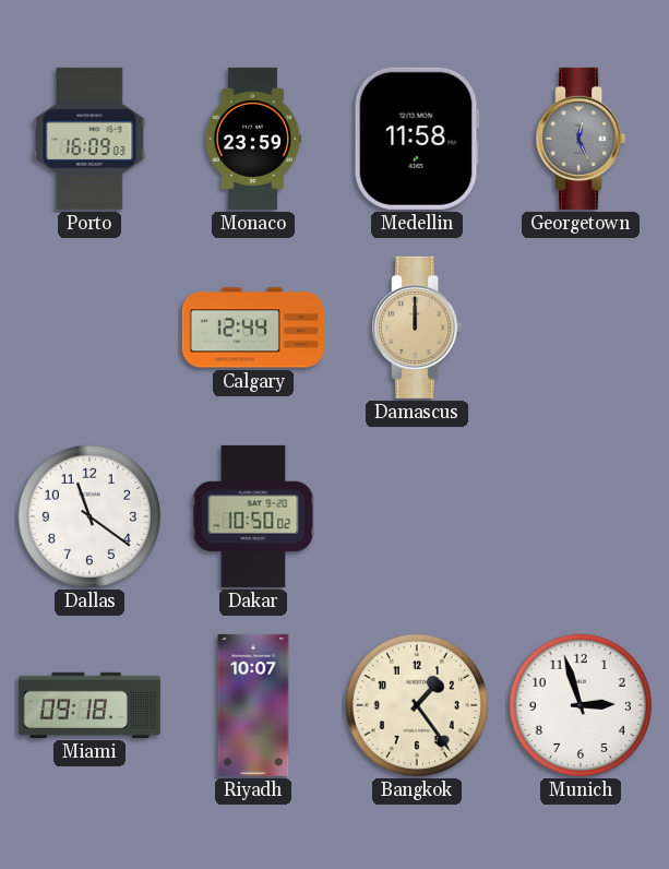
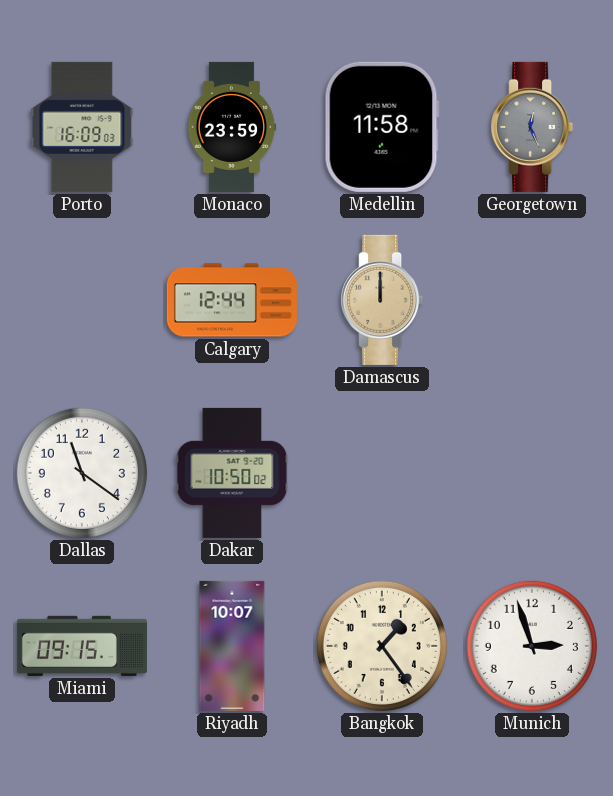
Miami: 09:18 -> 09:15 (82, 646)
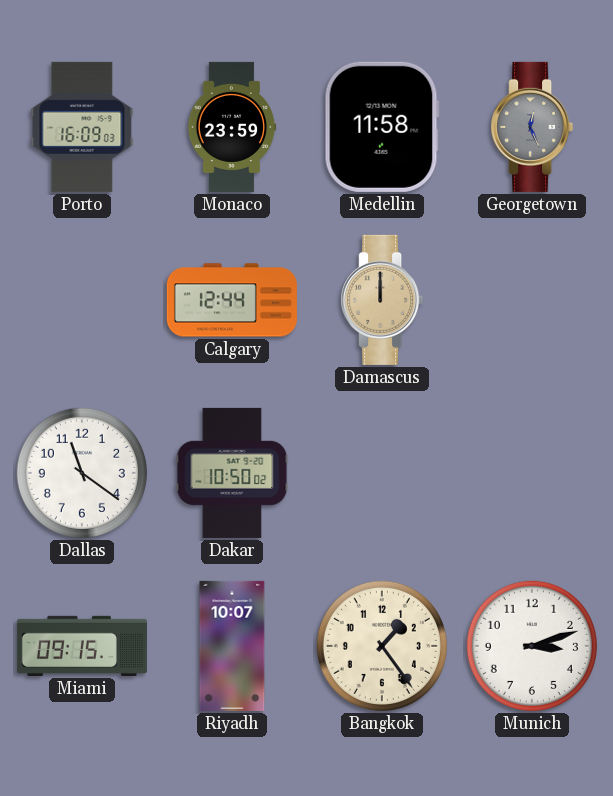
Munich: 2:57 -> 3:12 (532, 646)
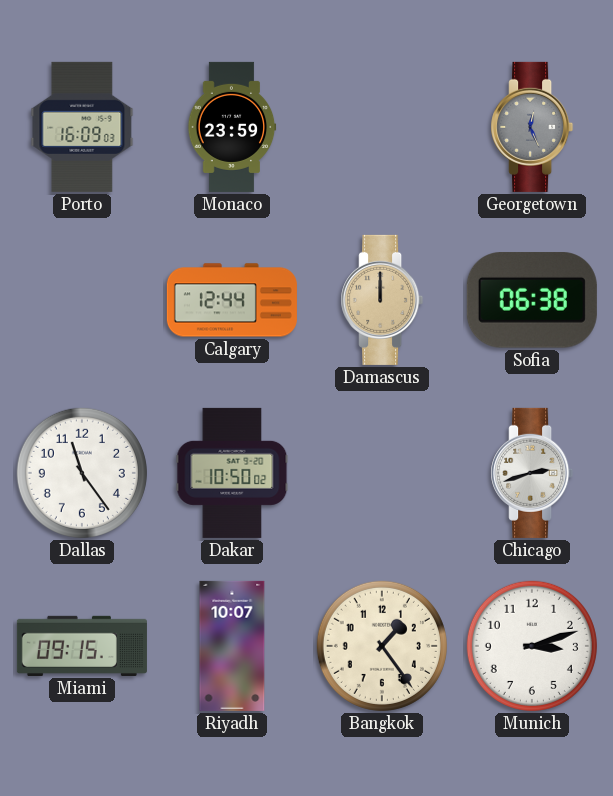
Medellin: 11:58 -> none (382, 127)
Sofia: none -> 06:38 (532, 300)
Dallas: 11:21 -> 11:24 (82, 473)
Chicago: none -> 2:42 (532, 473)
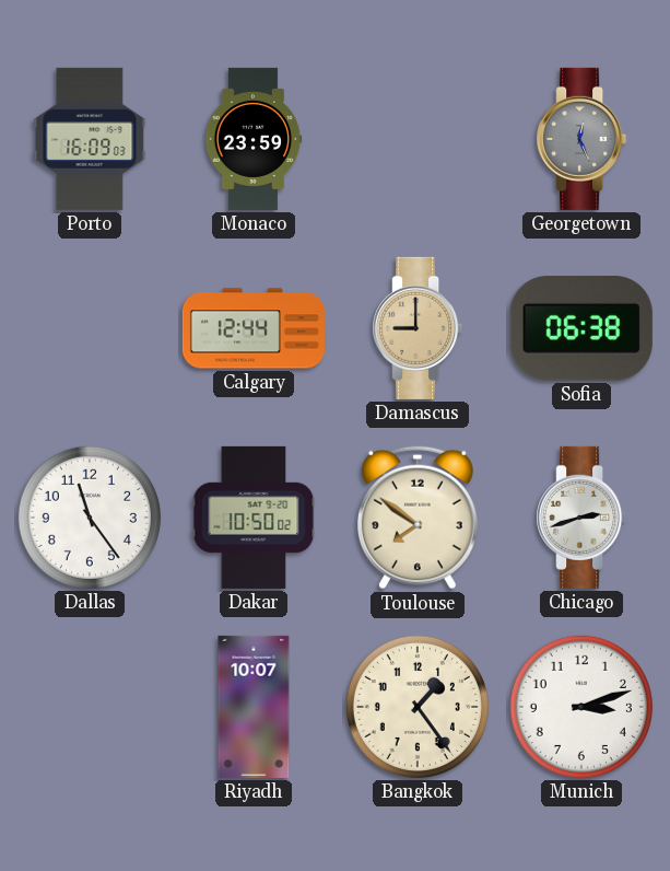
Damascus: 12:00 -> 9:00 (418, 328)
Toulouse: none -> 7:51 (418, 518)
Miami: 09:15 -> none (82, 646)
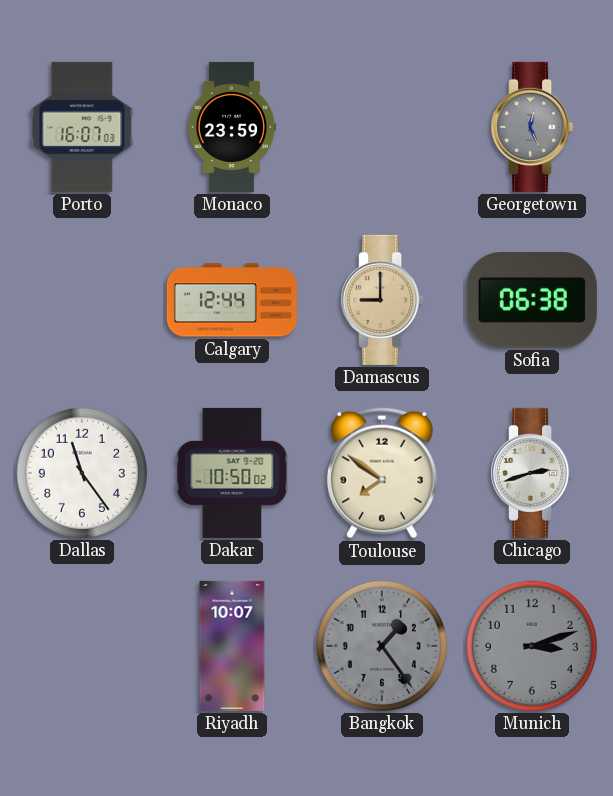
Porto: 16:09 -> 16:07 (82, 127)
Bangkok dial: cream -> grey (382, 646)
Munich dial: white -> grey (532, 646)
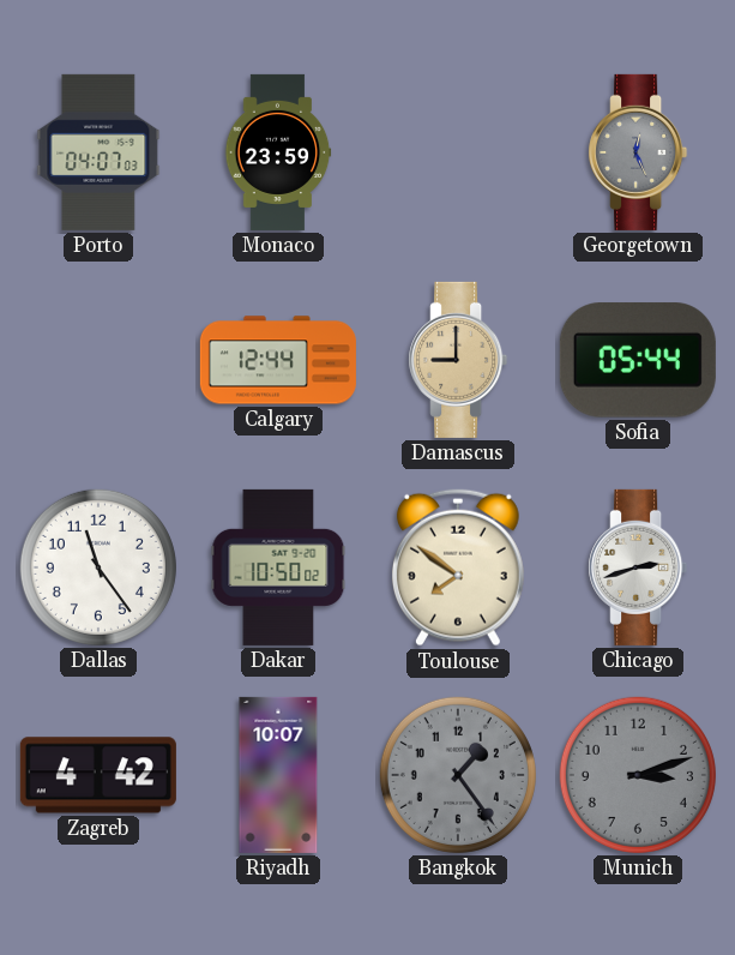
Porto: 16:07 -> 04:07 (98, 152)
Sofia: 06:38 -> 05:44 (638, 360)
Zagreb: none -> 4:42 (98, 775)
